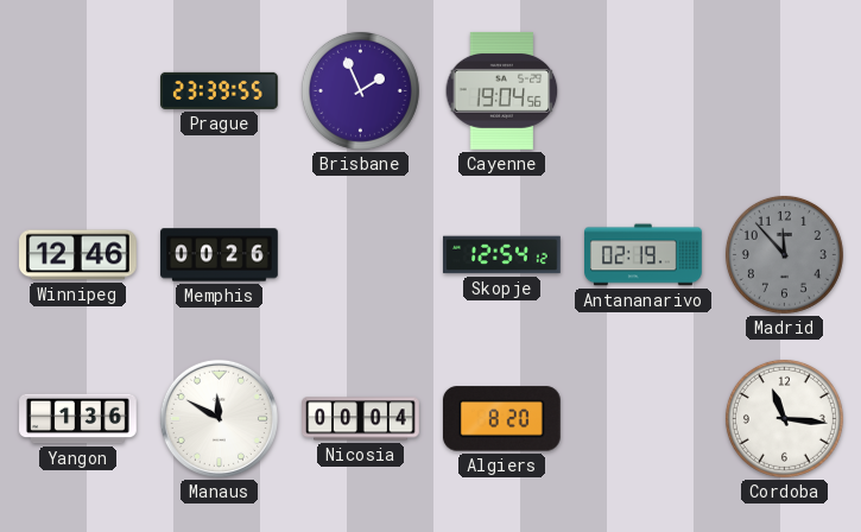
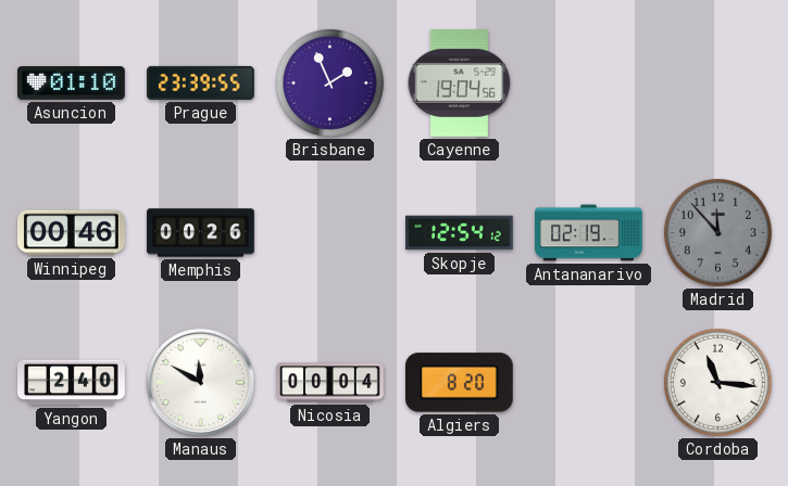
Asuncion: none -> 01:10 (72, 84)
Winnipeg: 12:46 -> 00:46 (72, 233)
Yangon: 1:36 -> 2:40 (72, 383)
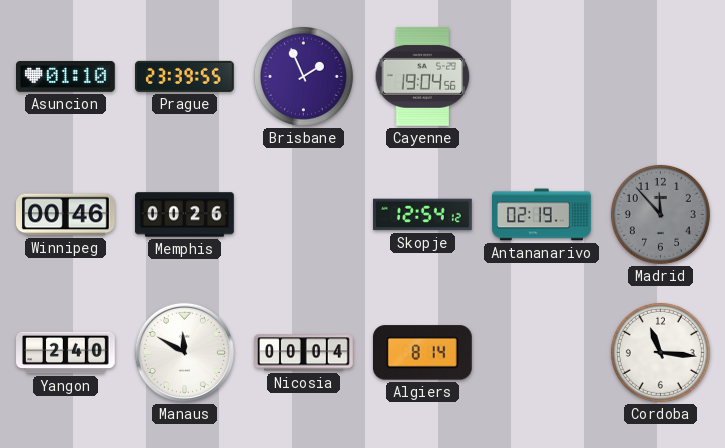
Algiers: 8:20 -> 8:14 (422, 353)
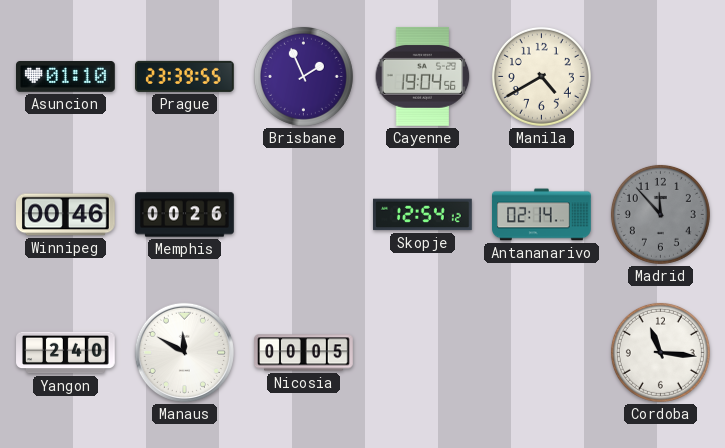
Manila: none -> 4:40 (541, 76)
Antananarivo: 02:19 -> 02:14 (542, 215)
Nicosia: 00:04 -> 00:05 (304, 353)
Algiers: 8:14 -> none (422, 353)
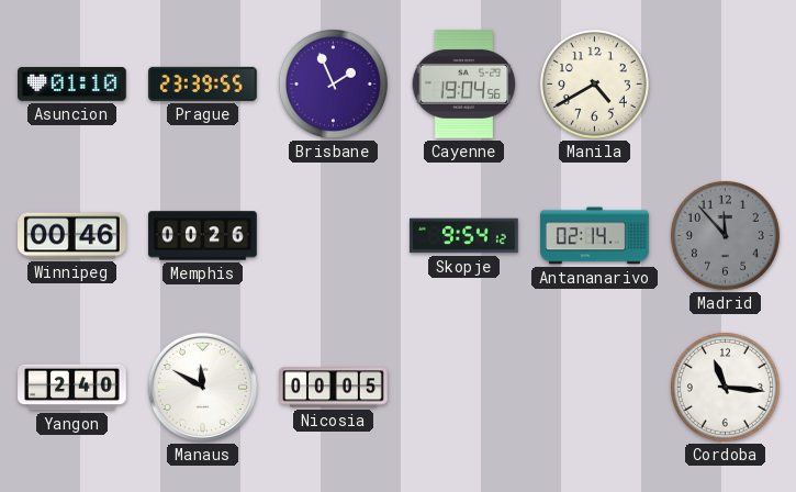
Skopje: 12:54 -> 9:54 (464, 236)
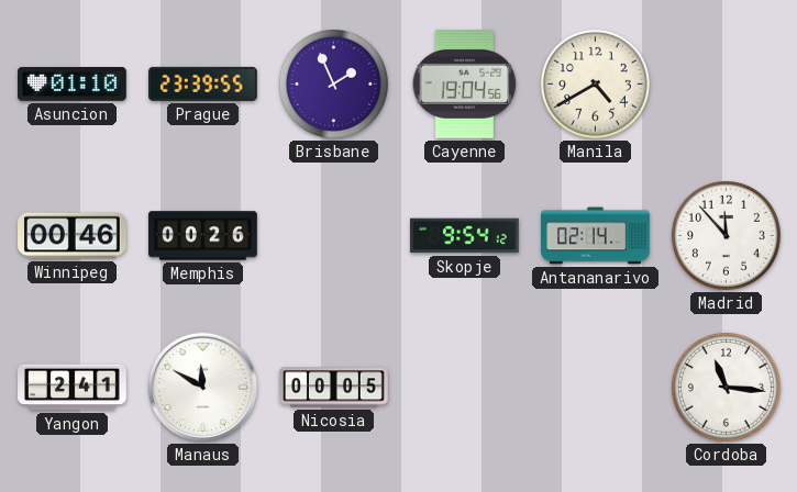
Madrid dial: grey -> white (726, 235)
Yangon: 2:40 -> 2:41 (73, 388)
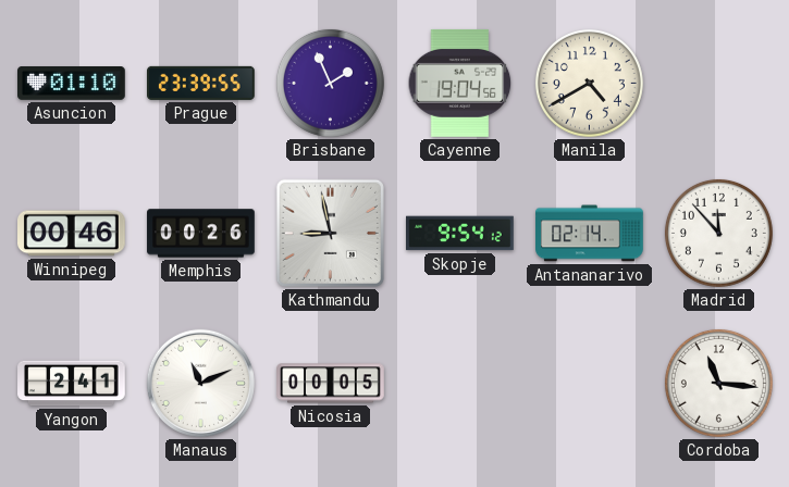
Kathmandu: none -> 8:58 (330, 233)
Manaus: 11:50 -> 11:11 (200, 383)
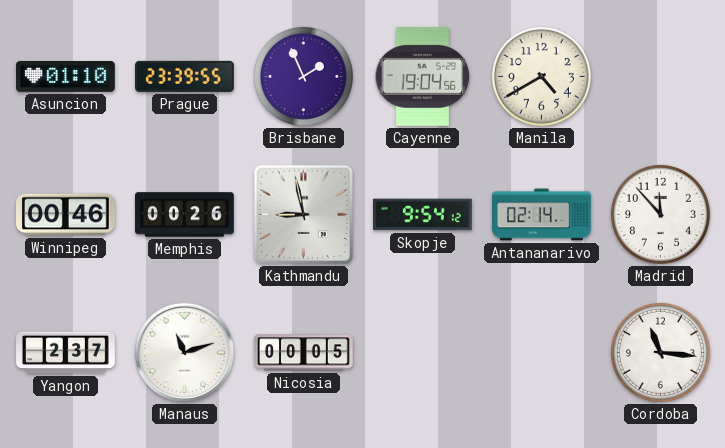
Yangon: 2:41 -> 2:37 (66, 353)
Manaus: 11:11 -> 11:12 (184, 352)
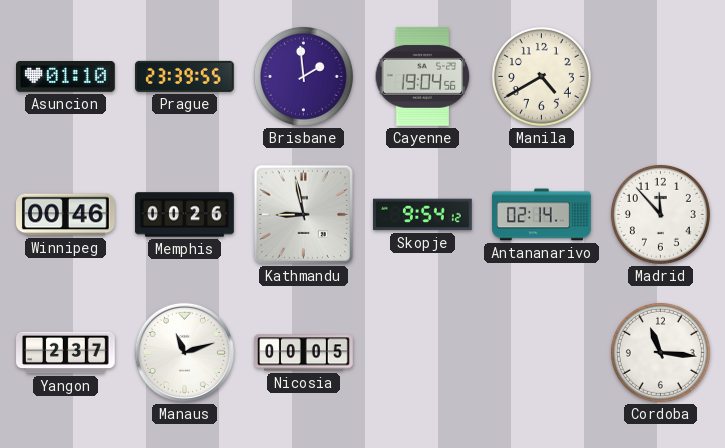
Brisbane: 1:56 -> 1:59 (303, 76)
